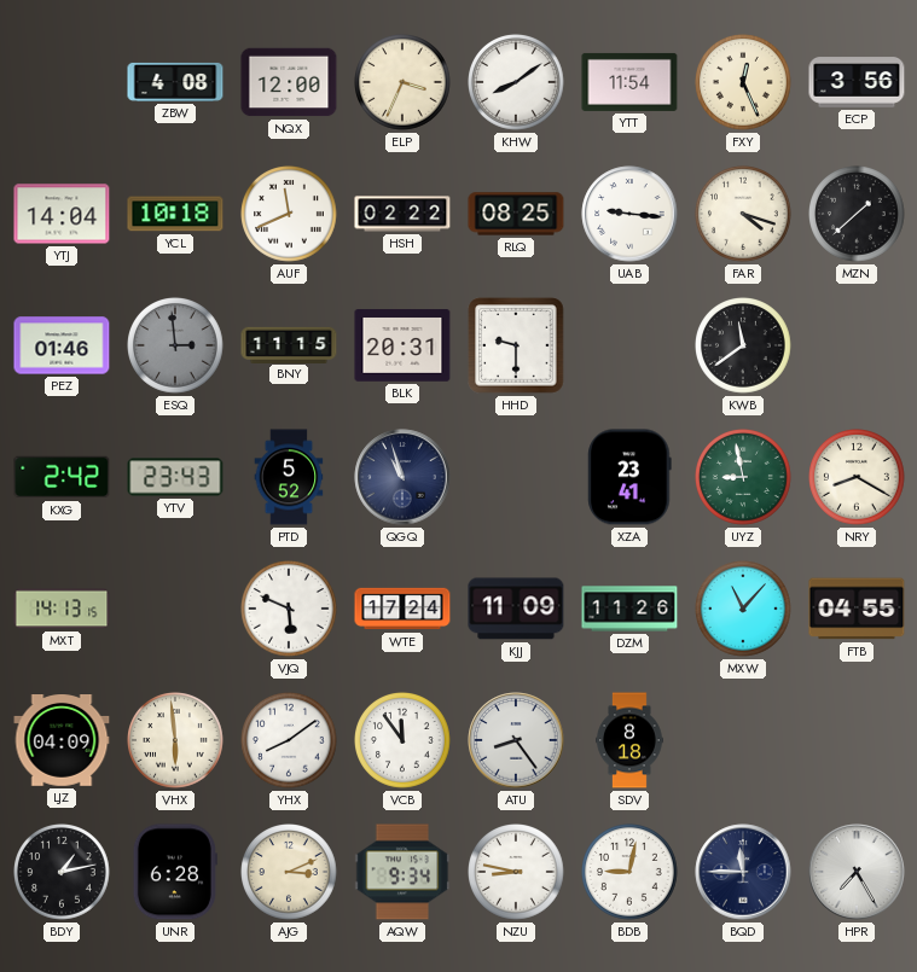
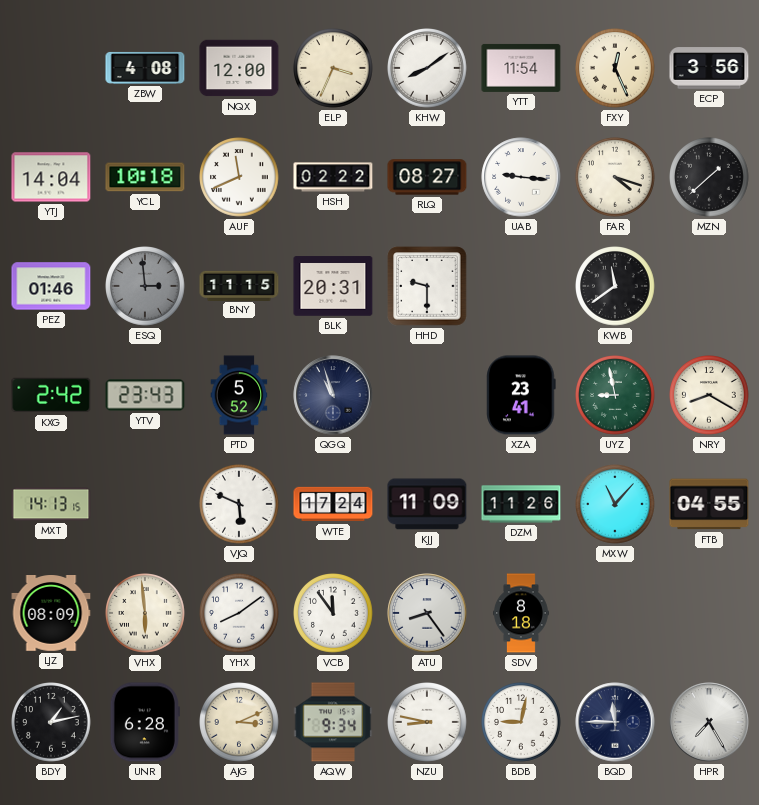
RLQ: 08:25 -> 08:27 (427, 177)
LJZ: 04:09 -> 08:09 (51, 614)
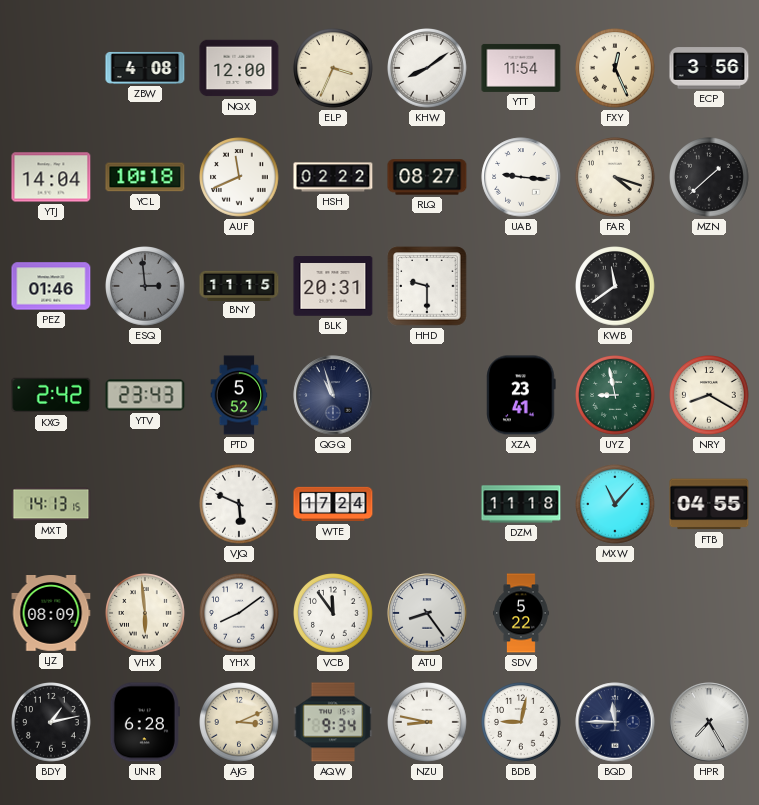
KJJ: 11:09 -> none (427, 504)
DZM: 11:26 -> 11:18 (521, 504)
SDV: 8:18 -> 5:22 (522, 613)
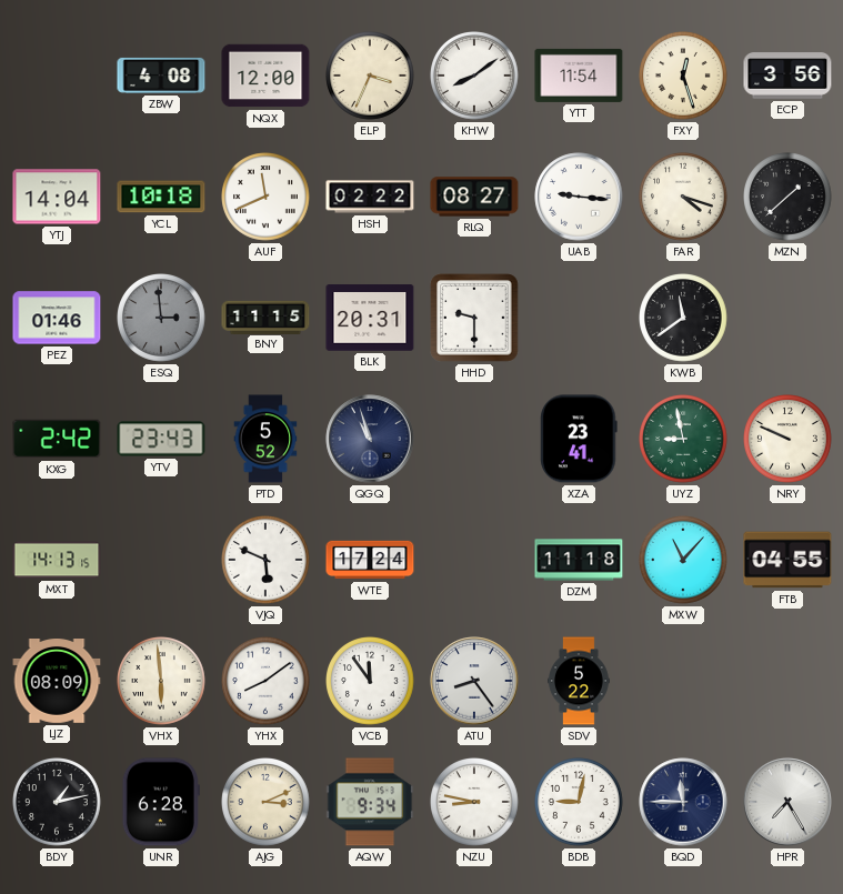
FXY: 12:26 -> 12:27 (684, 77)
NRY: 8:20 -> 9:49 (789, 440)
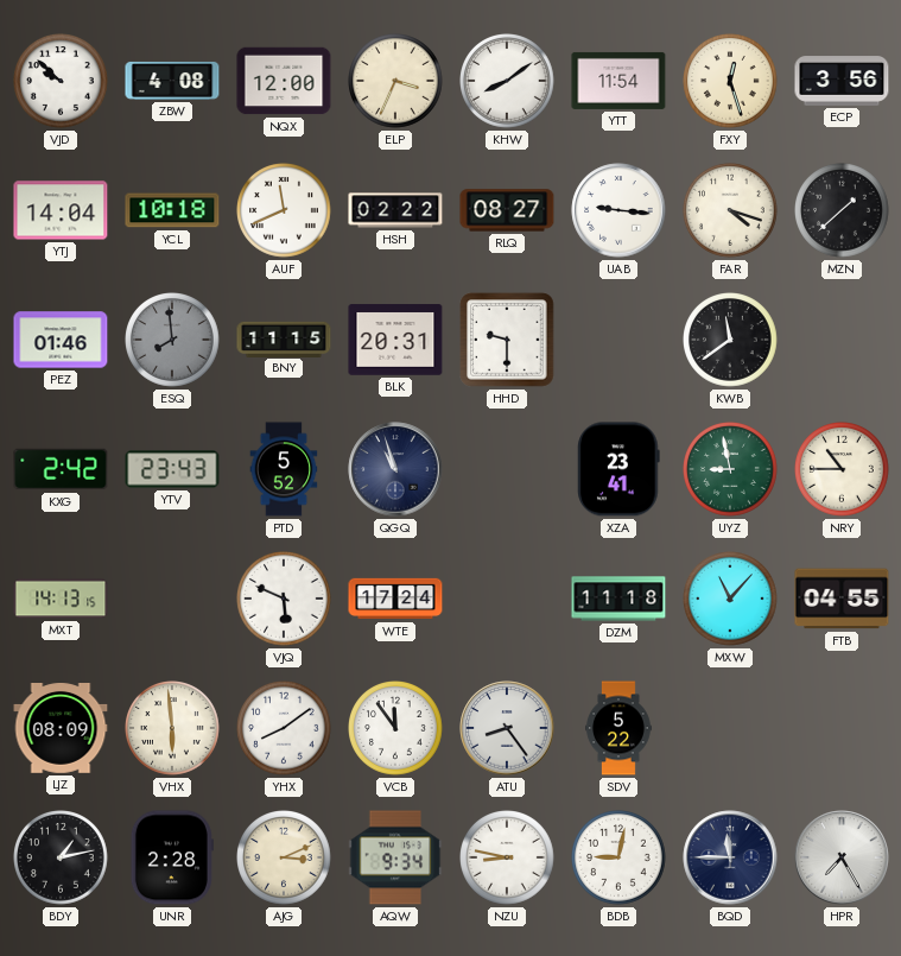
VJD: none -> 9:52 (62, 82)
ESQ: 2:59 -> 7:59 (173, 341)
NRY: 9:49 -> 10:45 (843, 470)
UNR: 6:28 -> 2:28 (172, 857)
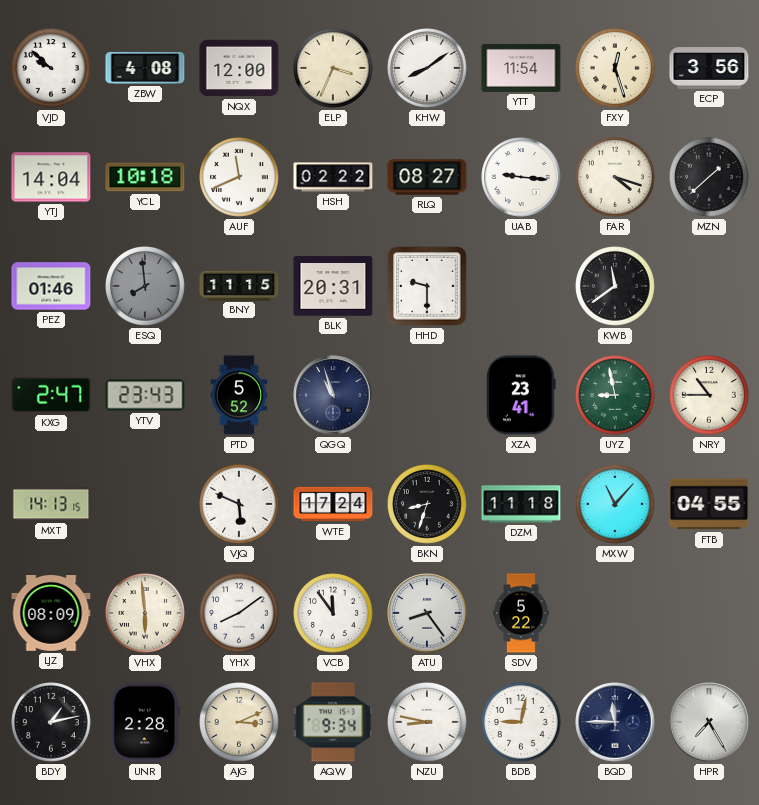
KXG: 2:42 -> 2:47 (51, 395)
BKN: none -> 8:33 (428, 505)
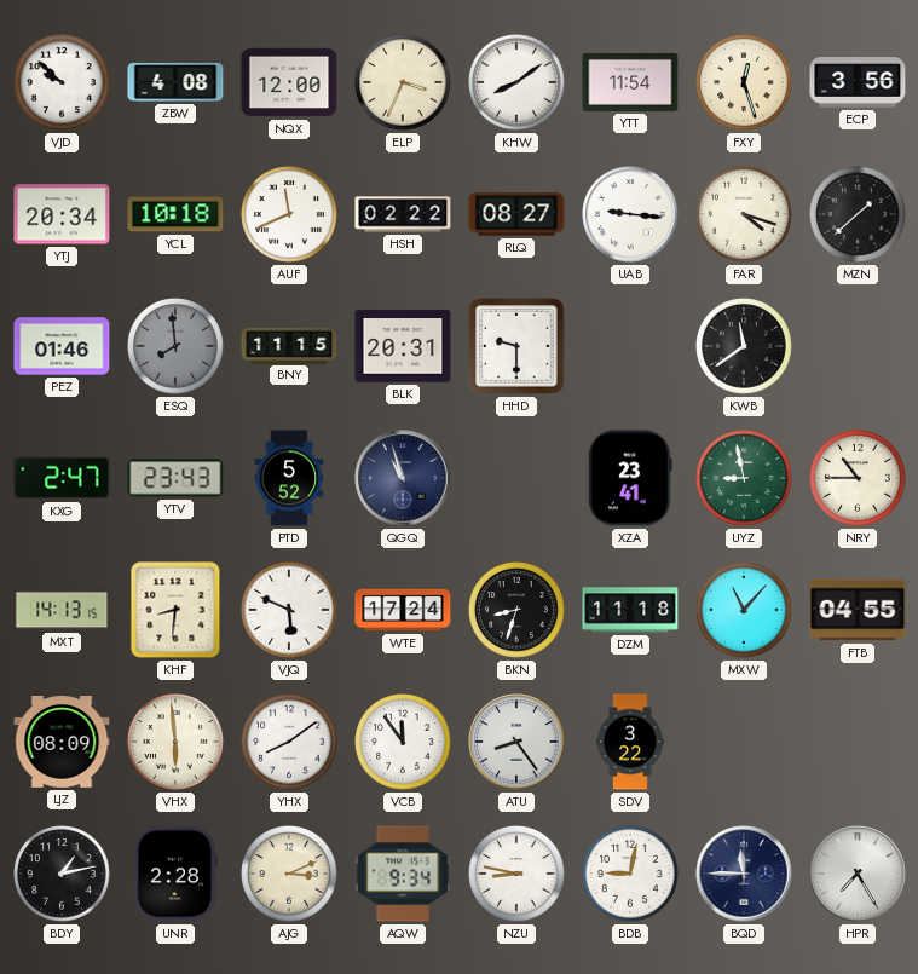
YTJ: 14:04 -> 20:34 (62, 214)
KHF: none -> 8:31 (175, 610)
SDV: 5:22 -> 3:22 (631, 742)
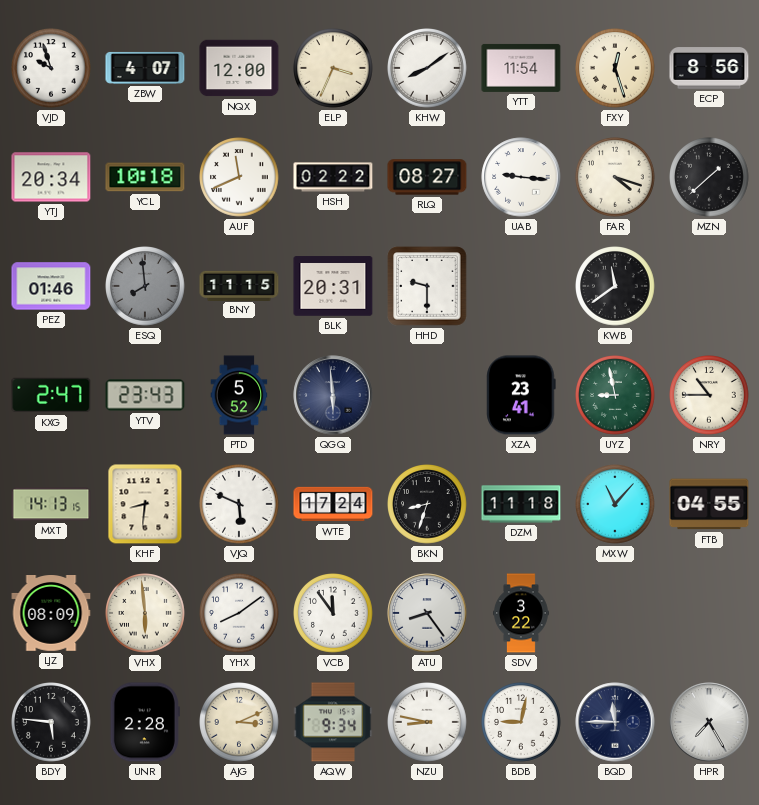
VJD: 9:52 -> 9:57 (52, 69)
ZBW: 4:08 -> 4:07 (145, 68)
ECP: 3:56 -> 8:56 (709, 68)
QGQ: 10:57 -> 5:59 (333, 395)
BDY: 1:13 -> 5:46 (52, 723)
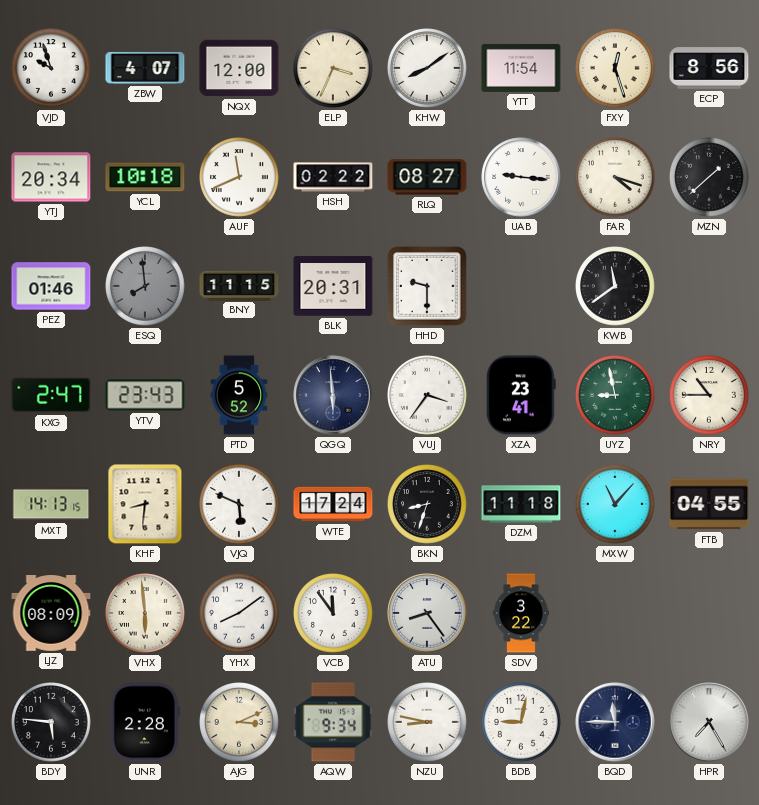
VUJ: none -> 3:36 (428, 396)
